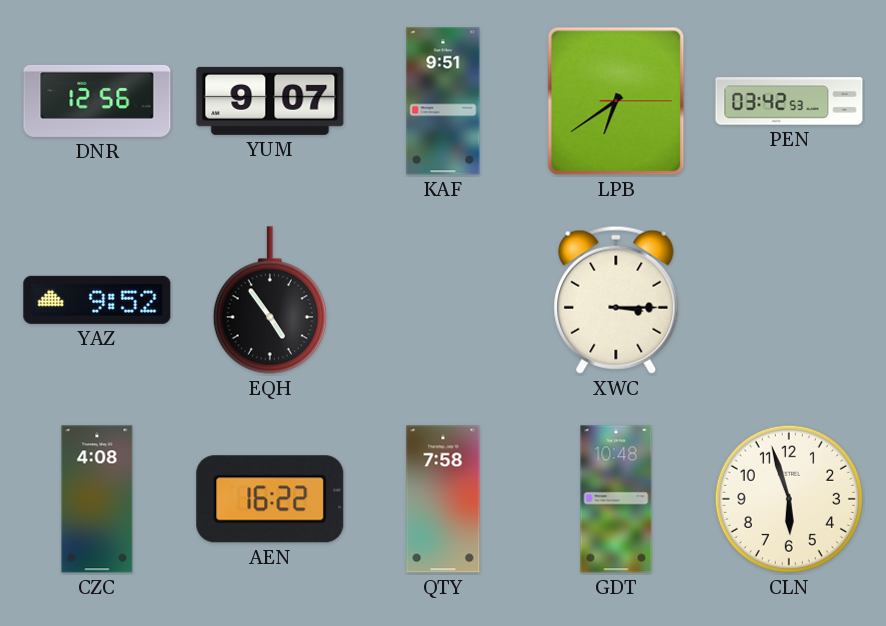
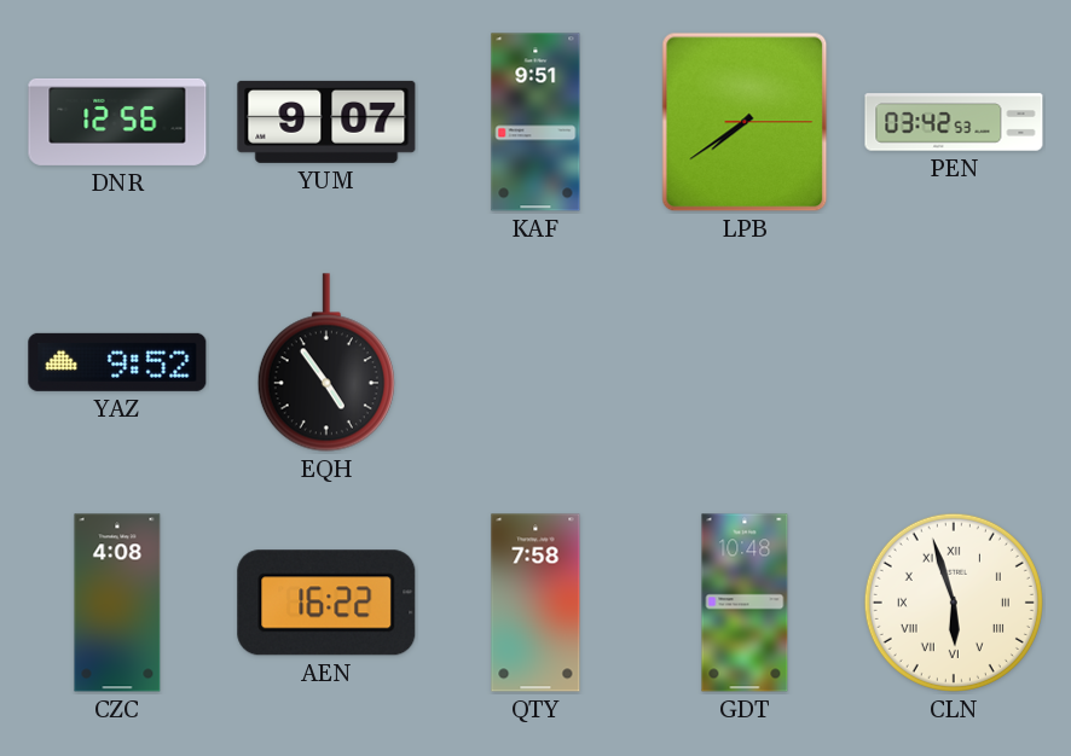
LPB: 6:39 -> 7:39 (745, 122)
XWC: 3:15 -> none (616, 300)
CLN numerals: Arabic -> Roman (954, 603)
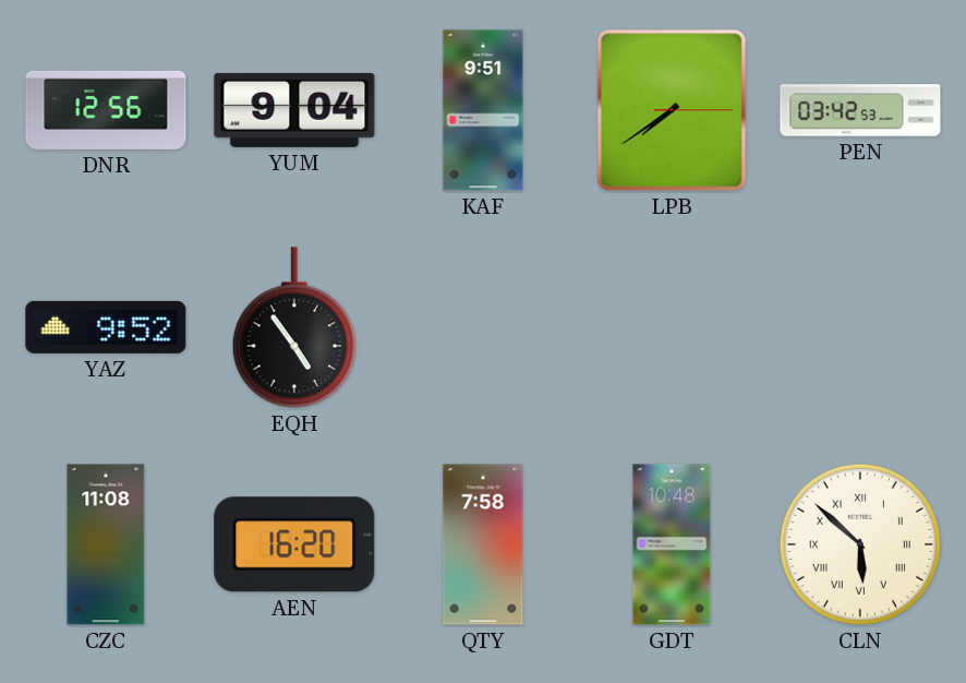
YUM: 9:07 -> 9:04 (294, 110)
CZC: 4:08 -> 11:08 (106, 544)
AEN: 16:22 -> 16:20 (294, 544)
CLN: 5:57 -> 5:52 (860, 544)
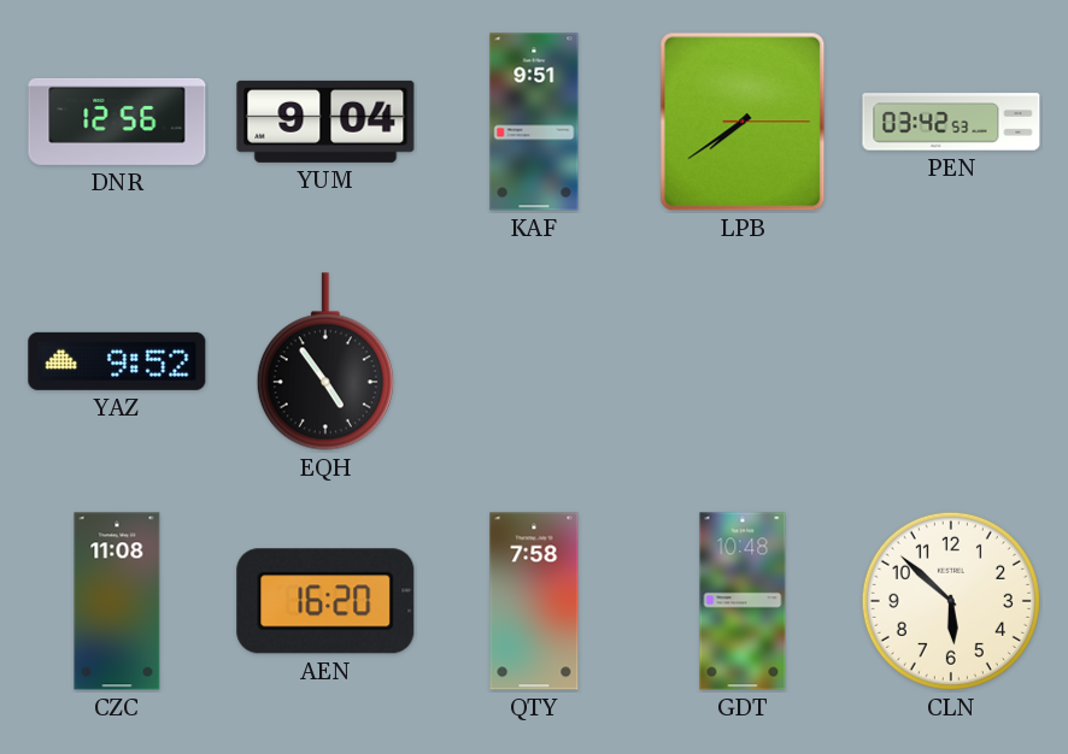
CLN numerals: Roman -> Arabic (951, 601)
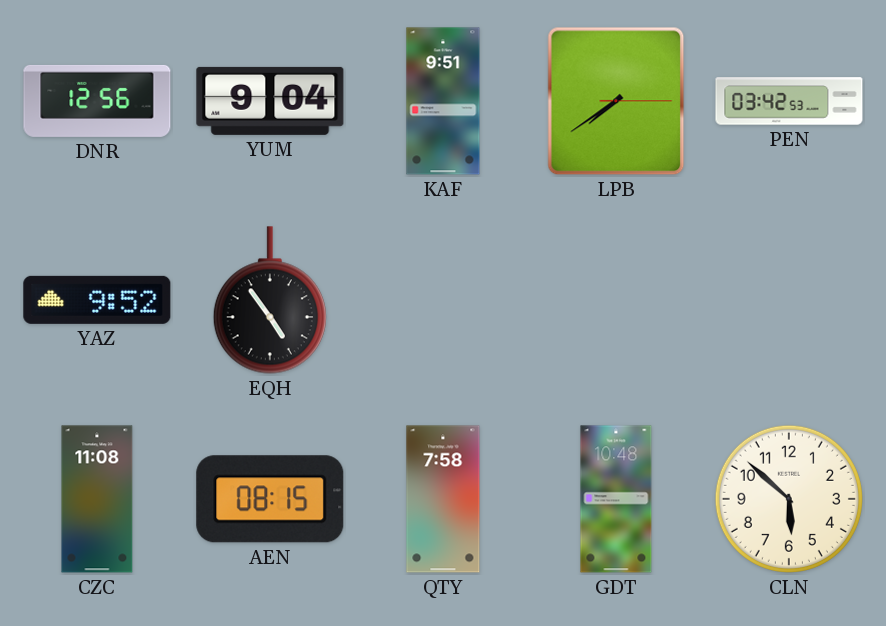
AEN: 16:20 -> 08:15 (270, 499)
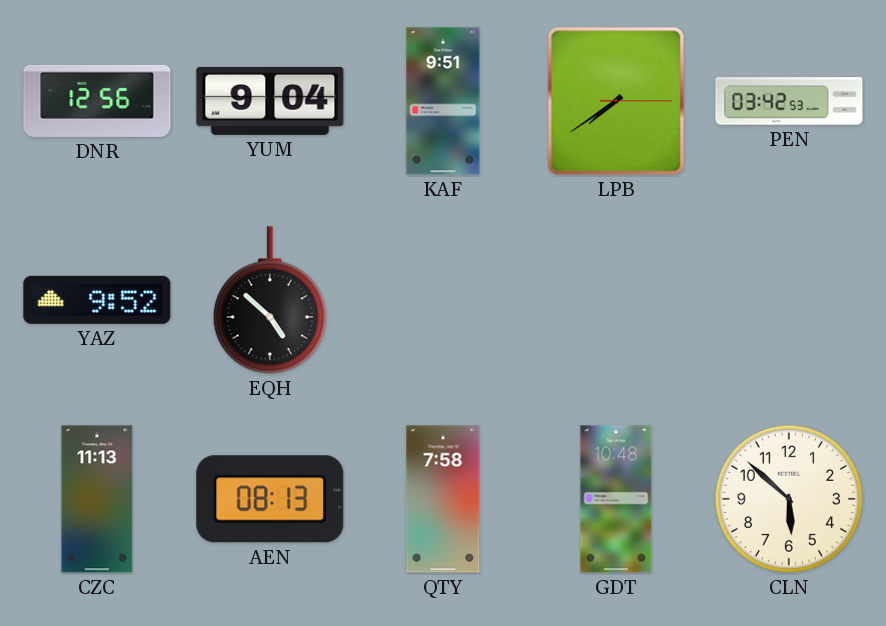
EQH: 4:54 -> 4:52 (270, 300)
CZC: 11:08 -> 11:13 (97, 499)
AEN: 08:15 -> 08:13 (270, 499)
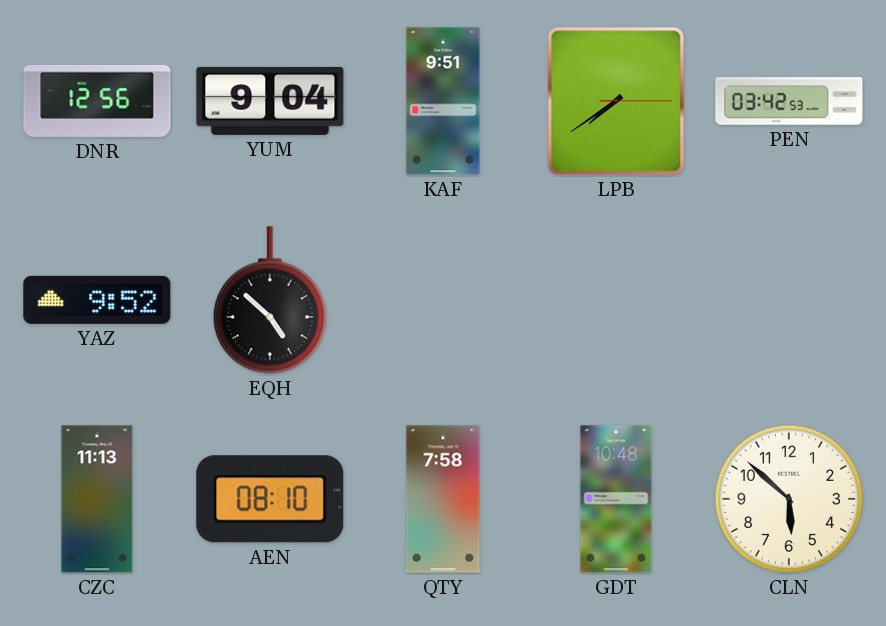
AEN: 08:13 -> 08:10 (270, 499)
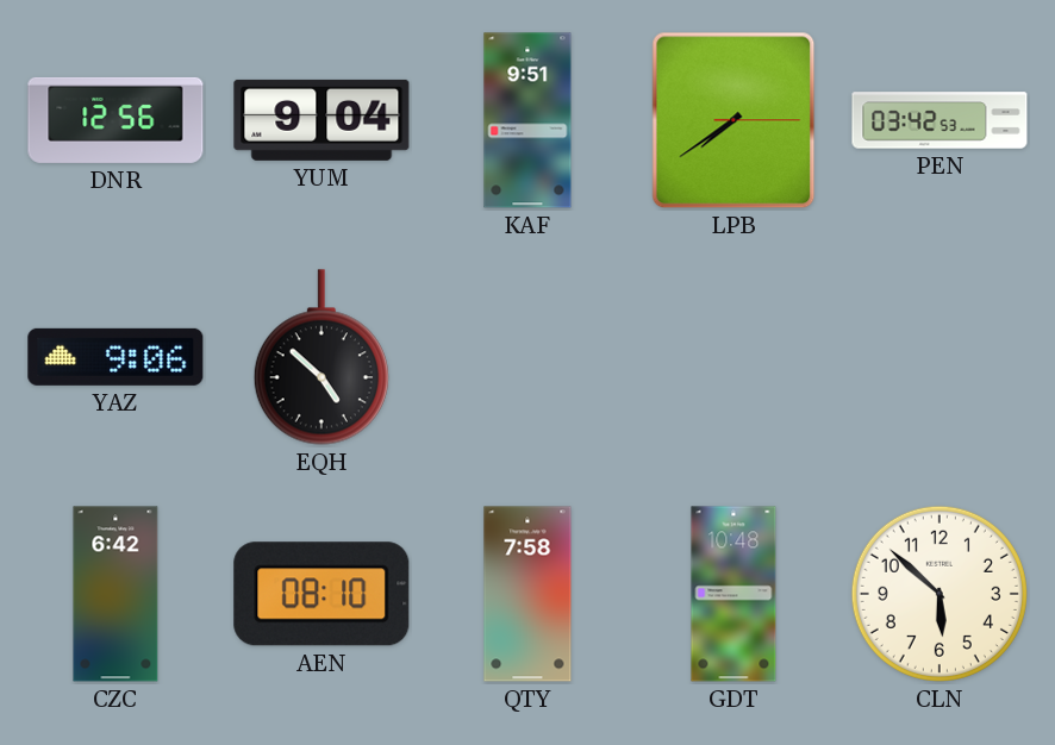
YAZ: 9:52 -> 9:06 (116, 357)
CZC: 11:13 -> 6:42 (116, 594)
